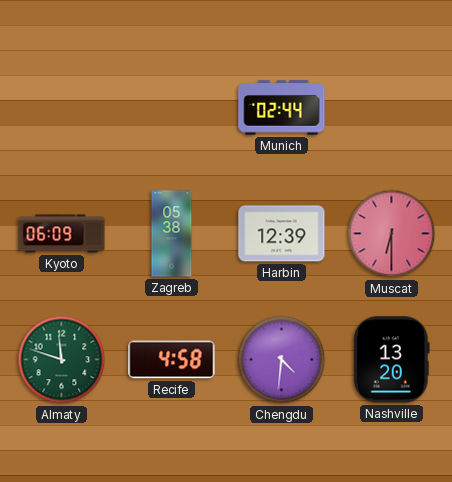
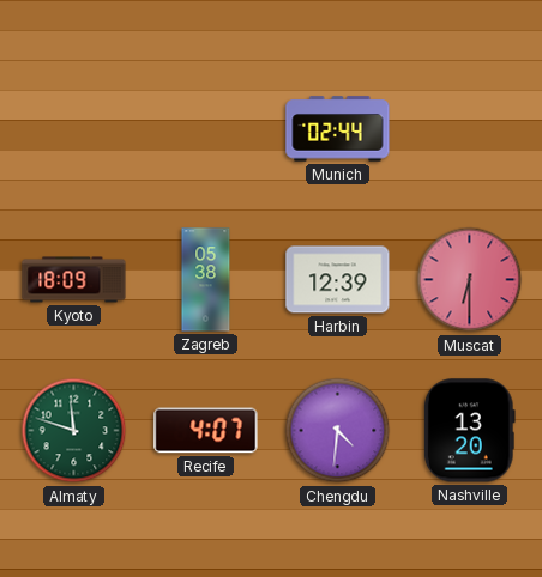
Kyoto: 06:09 -> 18:09 (74, 280)
Recife: 4:58 -> 4:07 (206, 431)
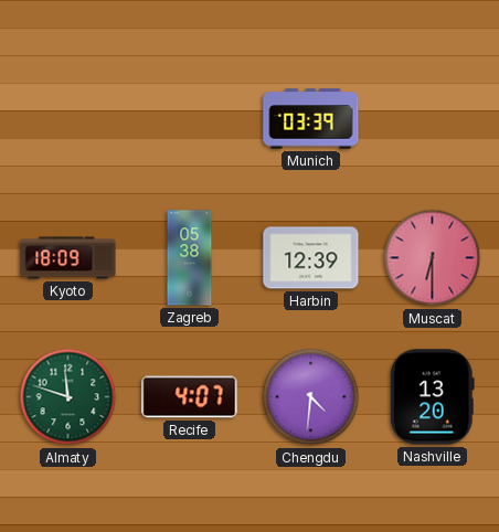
Munich: 02:44 -> 03:39 (311, 119)
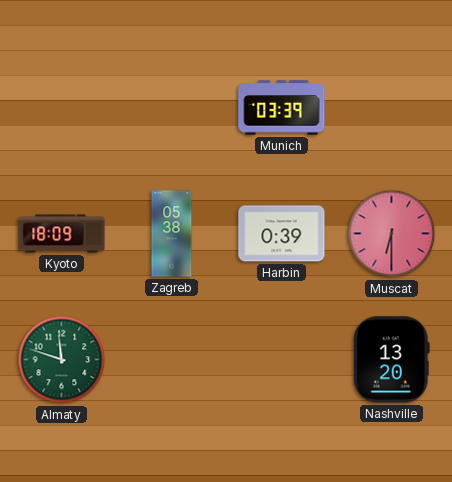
Harbin: 12:39 -> 0:39 (282, 234)
Recife: 4:07 -> none (190, 397)
Chengdu: 4:31 -> none (311, 397)
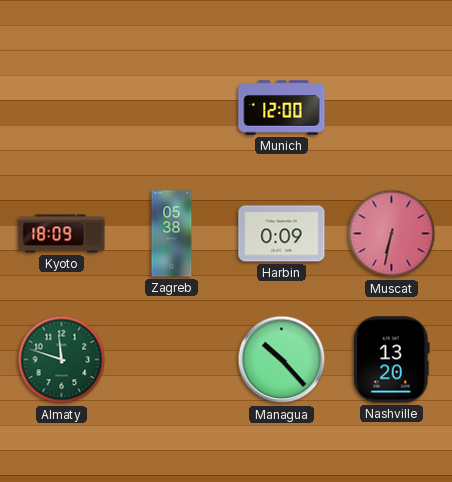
Munich: 03:39 -> 12:00 (282, 108)
Harbin: 0:39 -> 0:09 (282, 234)
Muscat: 6:30 -> 6:32 (392, 234)
Managua: none -> 10:23 (282, 360)
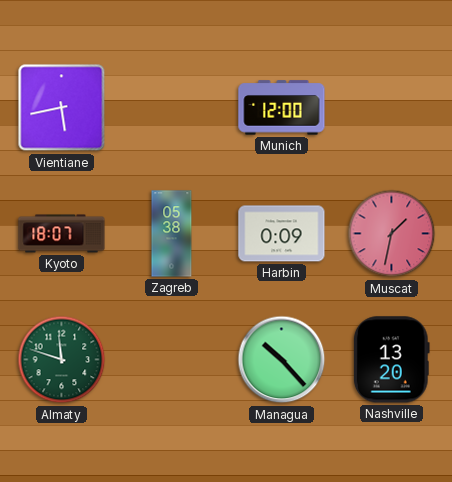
Vientiane: none -> 5:43 (62, 108)
Kyoto: 18:09 -> 18:07 (62, 234)
Muscat: 6:32 -> 1:32 (392, 234)
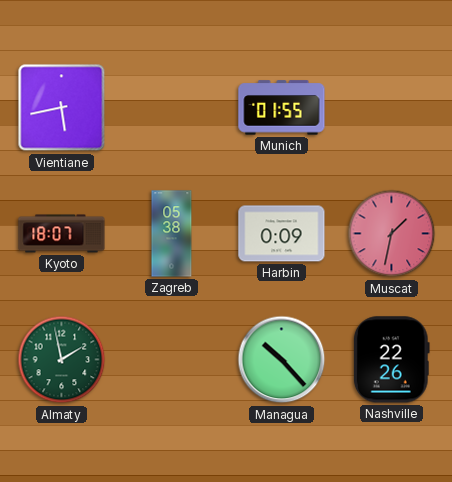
Munich: 12:00 -> 01:55 (282, 108)
Almaty: 11:48 -> 1:58 (62, 360)
Nashville: 13:20 -> 22:26 (391, 360)
